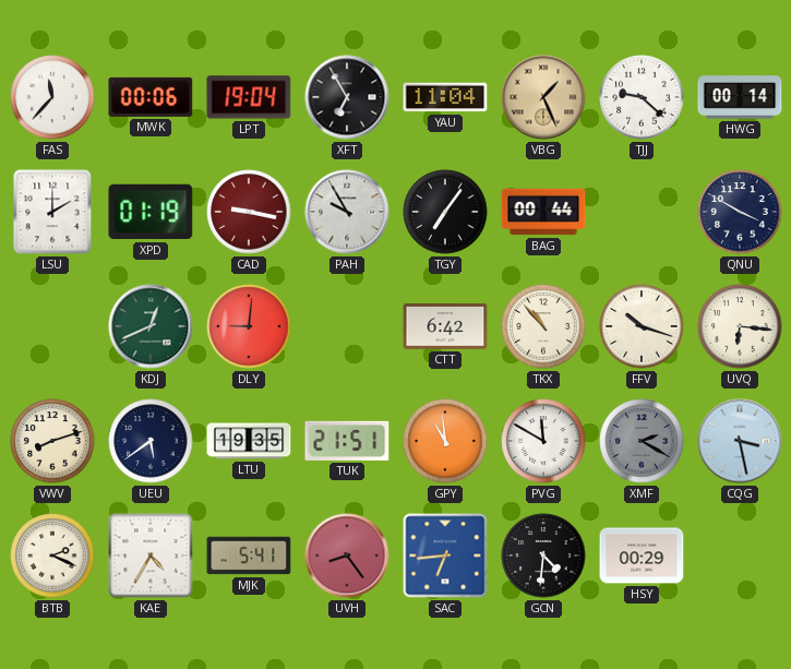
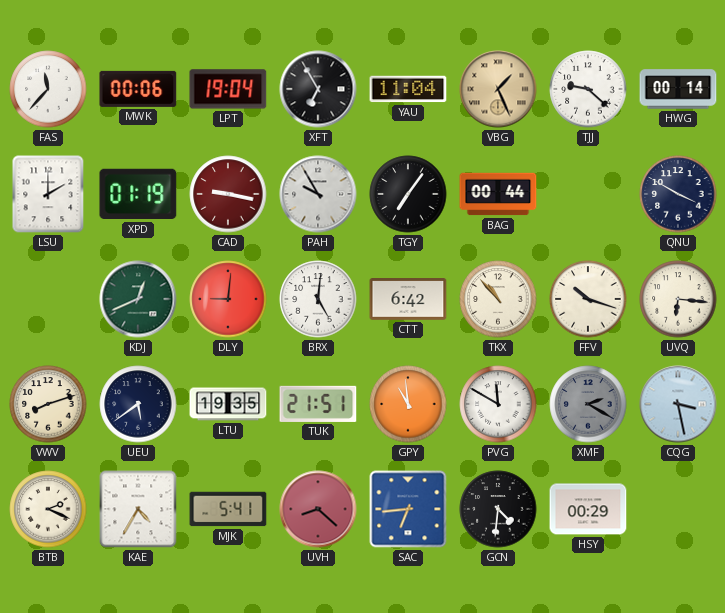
BRX: none -> 5:01 (318, 299)
UVH: 8:24 -> 8:22 (318, 509)
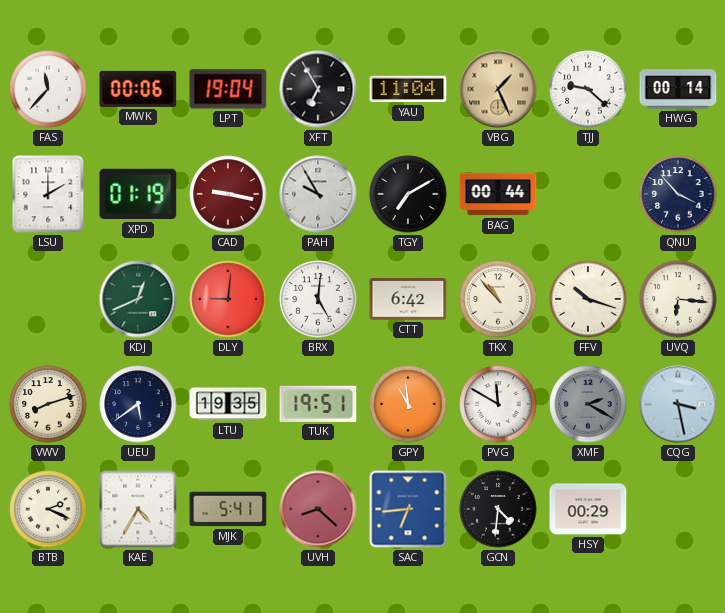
TGY: 7:06 -> 7:10 (408, 194)
QNU: 3:50 -> 3:53 (678, 194)
TUK: 21:51 -> 19:51 (318, 404)
